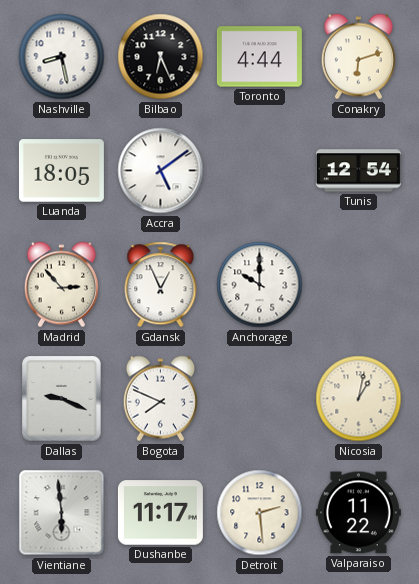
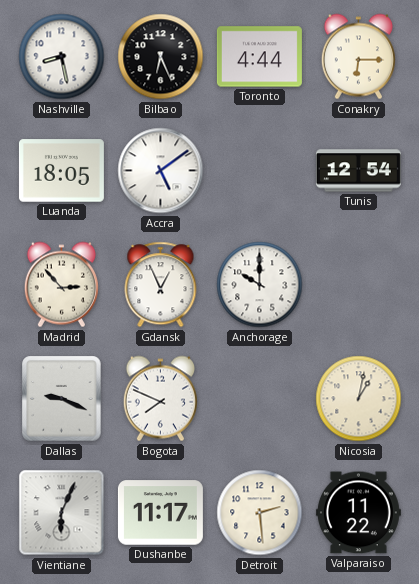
Conakry: 6:12 -> 6:15 (358, 57)
Vientiane: 5:59 -> 6:04 (62, 513)
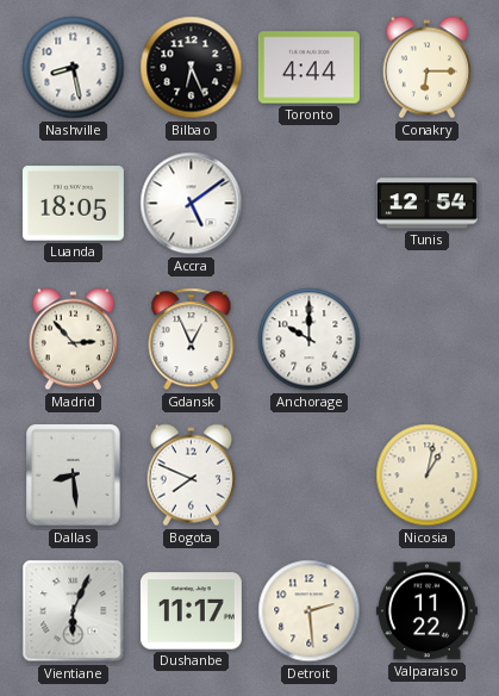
Dallas: 9:19 -> 8:29 (74, 476)
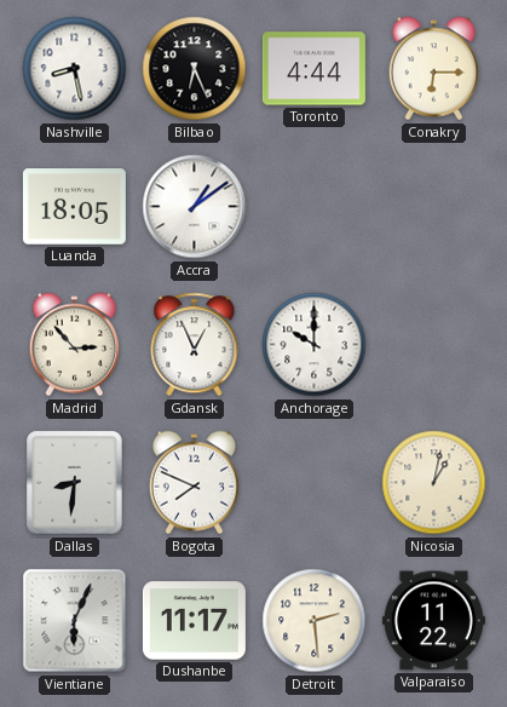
Accra: 5:09 -> 1:09 (195, 207)
Tunis: 12:54 -> none (426, 204)
Dallas: 8:29 -> 8:31 (75, 483)
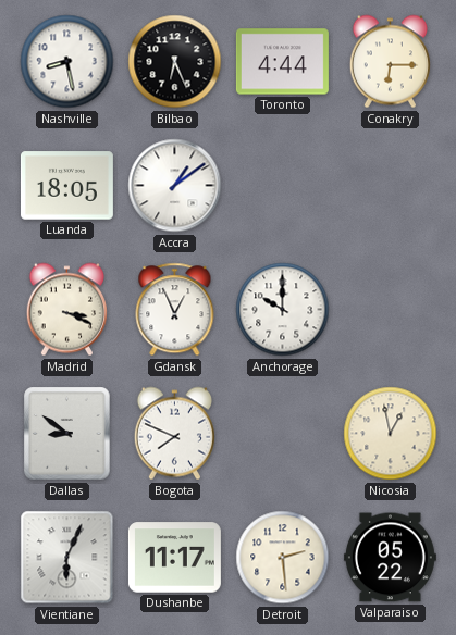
Madrid: 2:53 -> 3:19 (66, 310)
Dallas: 8:31 -> 8:51 (67, 434)
Nicosia: 1:02 -> 12:58 (391, 434)
Valparaiso: 11:22 -> 05:22 (390, 558)
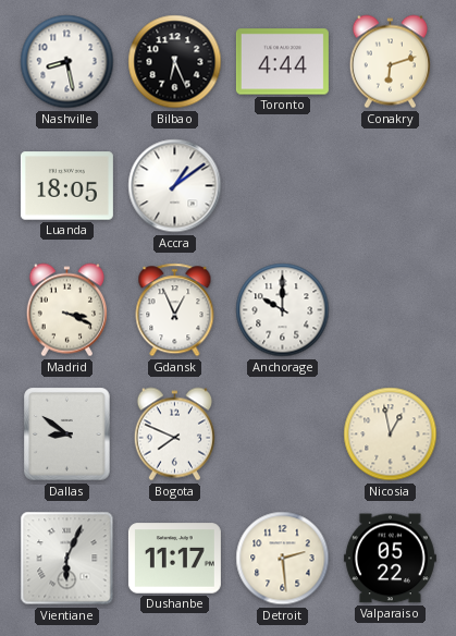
Conakry: 6:15 -> 6:12 (390, 62)
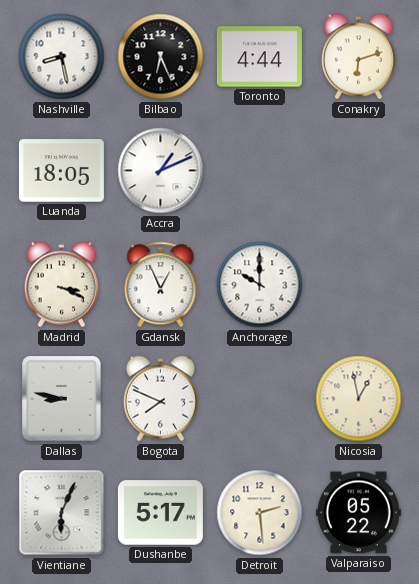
Accra: 1:09 -> 1:11 (161, 171)
Dallas: 8:51 -> 8:47 (62, 399)
Dushanbe: 11:17 -> 5:17 (160, 513)
